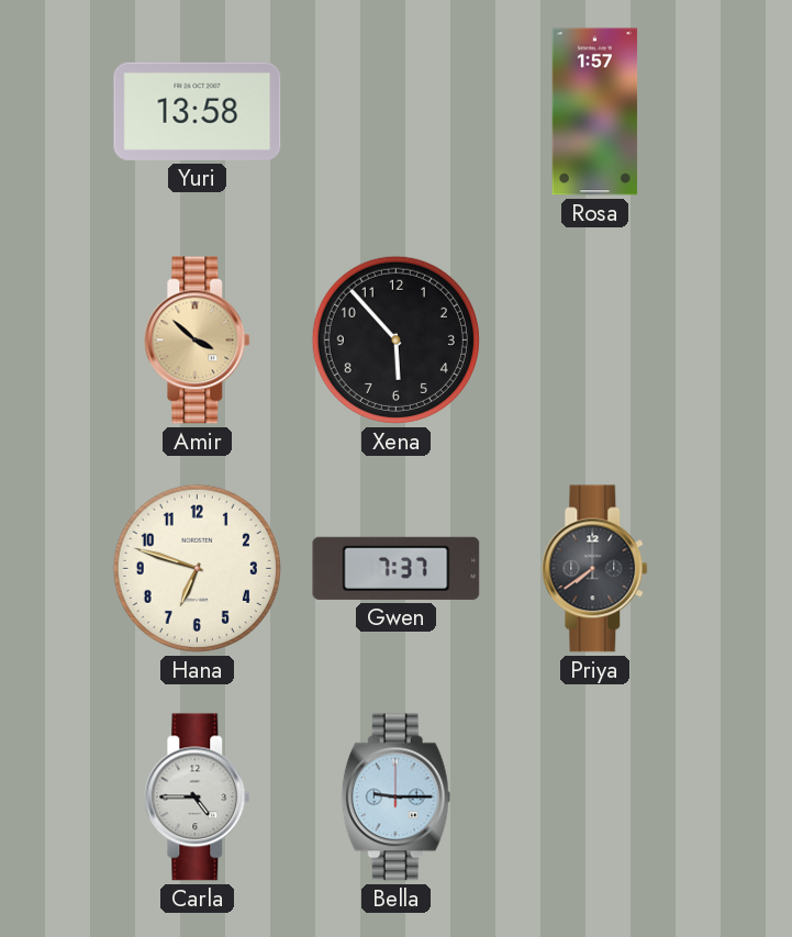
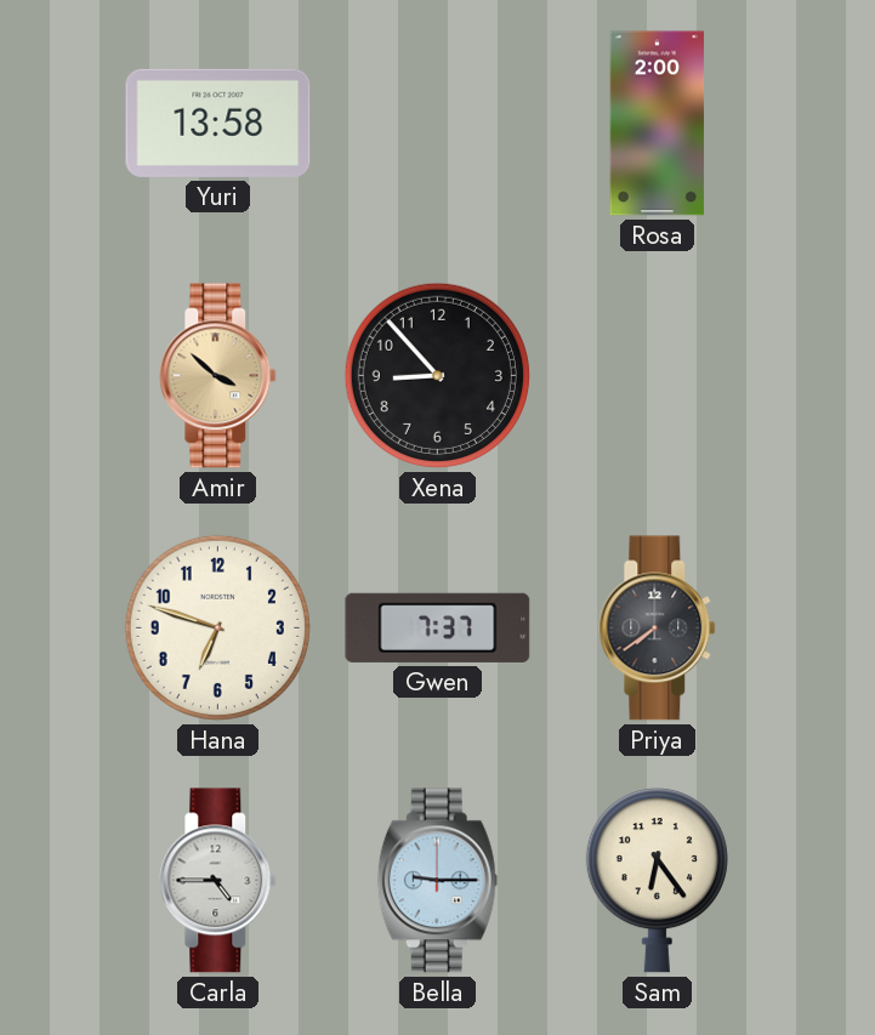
Rosa: 1:57 -> 2:00 (658, 124)
Xena: 5:53 -> 8:53 (437, 375)
Sam: none -> 6:24 (657, 881)
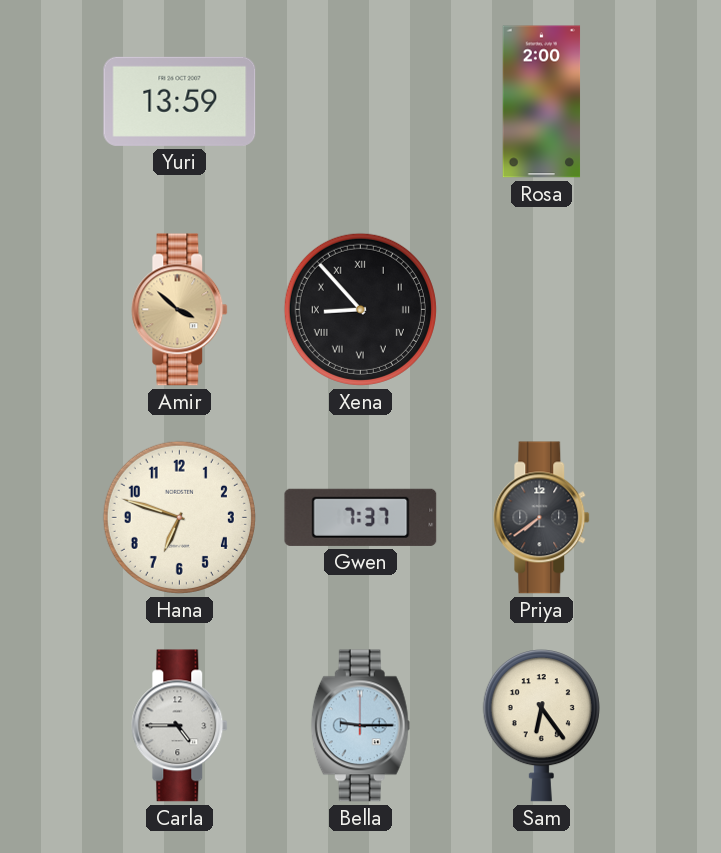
Yuri: 13:58 -> 13:59 (180, 101)
Xena numerals: Arabic -> Roman (360, 309)
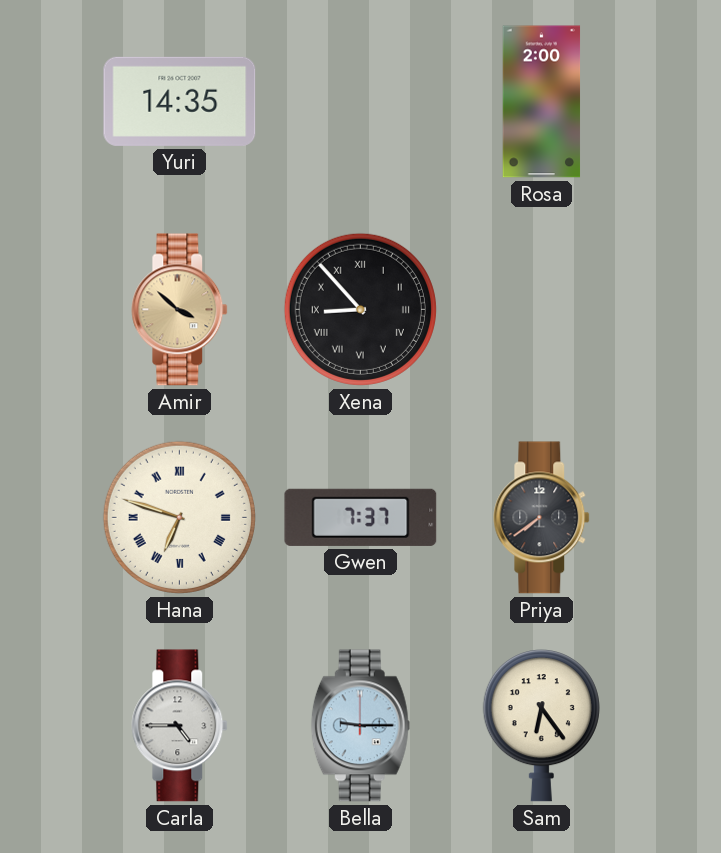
Yuri: 13:59 -> 14:35 (180, 101)
Hana numerals: Arabic -> Roman (179, 517)
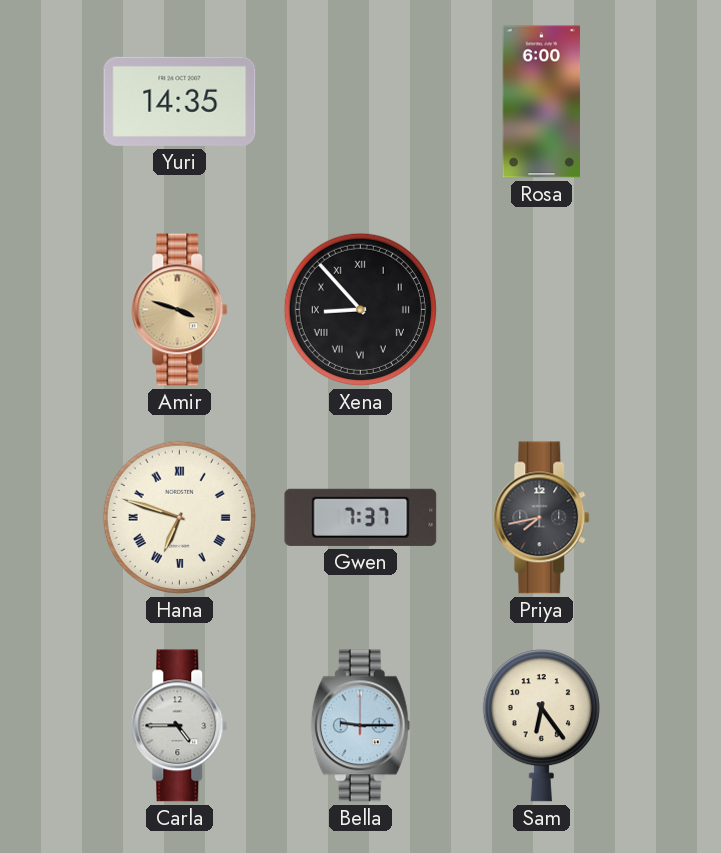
Rosa: 2:00 -> 6:00 (542, 102)
Amir: 3:52 -> 3:48 (180, 310)
Priya: 7:39 -> 7:43 (542, 518)
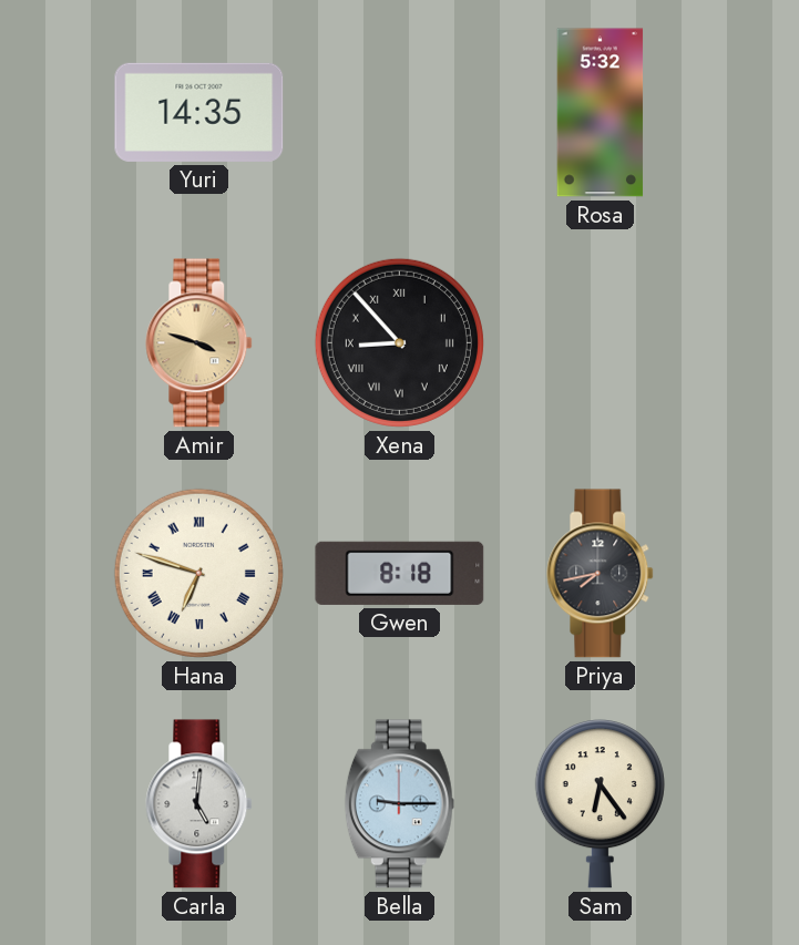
Rosa: 6:00 -> 5:32 (601, 113)
Gwen: 7:37 -> 8:18 (400, 573)
Carla: 4:45 -> 5:01 (199, 804)
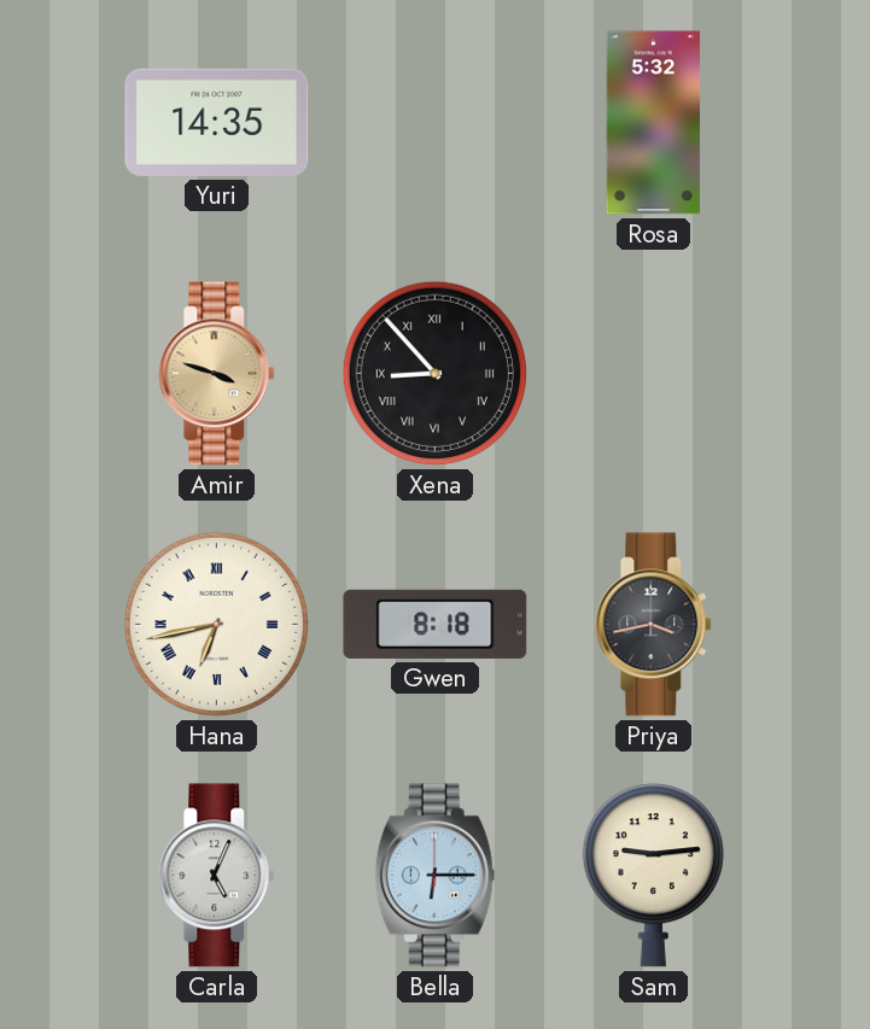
Hana: 6:48 -> 6:43 (216, 624)
Priya: 7:43 -> 3:43 (654, 625)
Carla: 5:01 -> 5:04 (217, 876)
Bella: 9:15 -> 6:15 (434, 876)
Sam: 6:24 -> 9:14 (653, 876)
